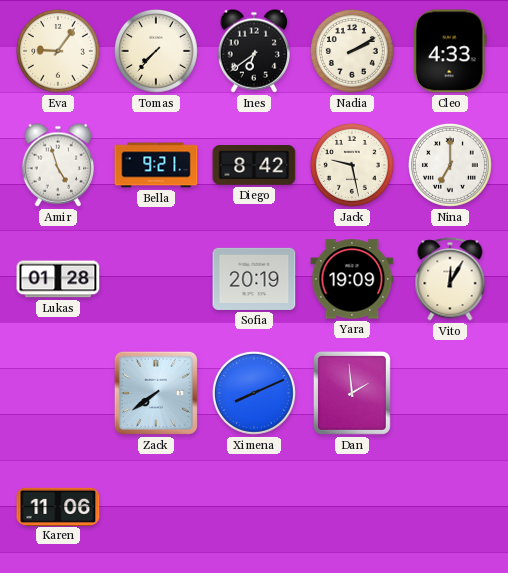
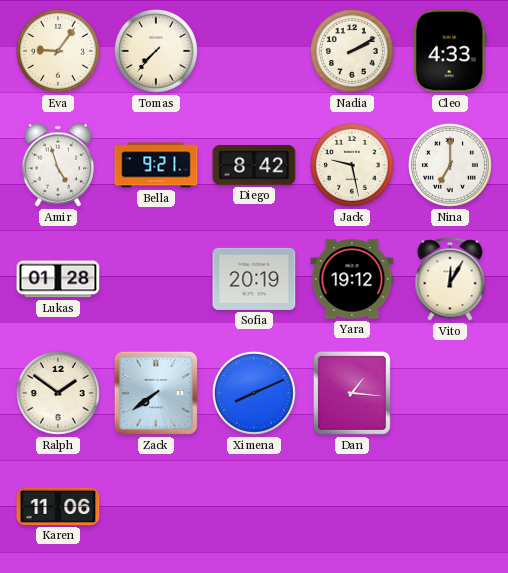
Ines: 6:39 -> none (253, 51)
Yara: 19:09 -> 19:12 (352, 279)
Ralph: none -> 1:51 (58, 393)
Dan: 1:59 -> 1:16 (352, 393)
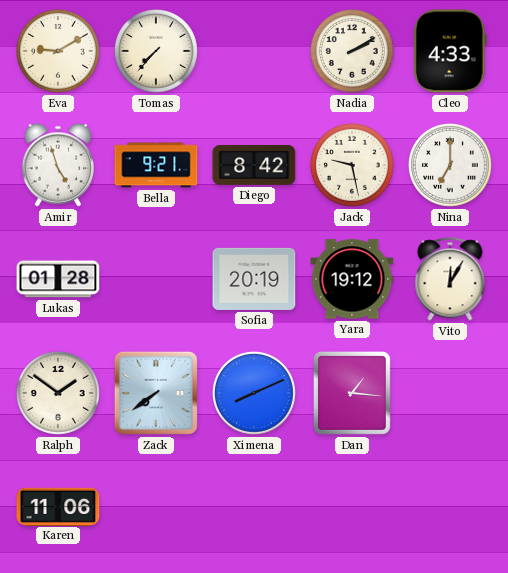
Eva: 9:06 -> 9:10 (58, 51)
